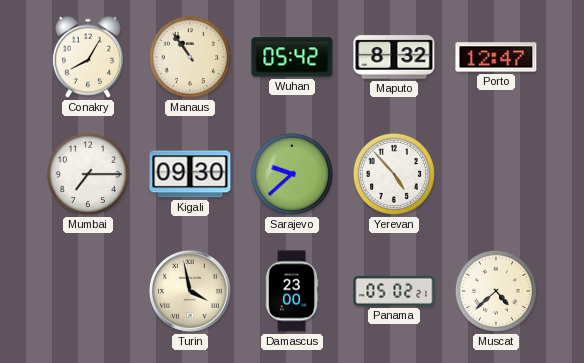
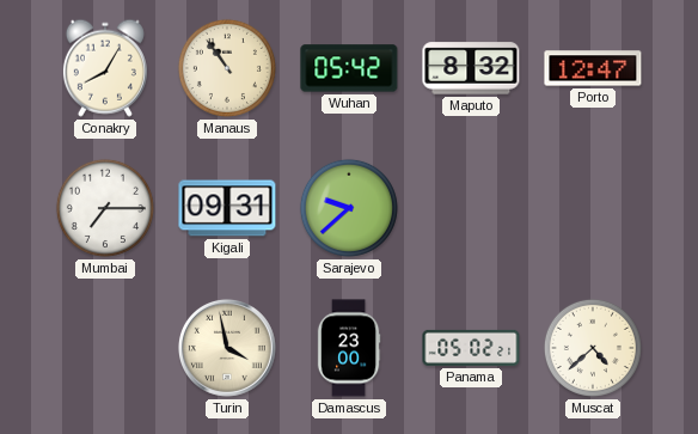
Kigali: 09:30 -> 09:31 (227, 208)
Yerevan: 4:53 -> none (394, 174)
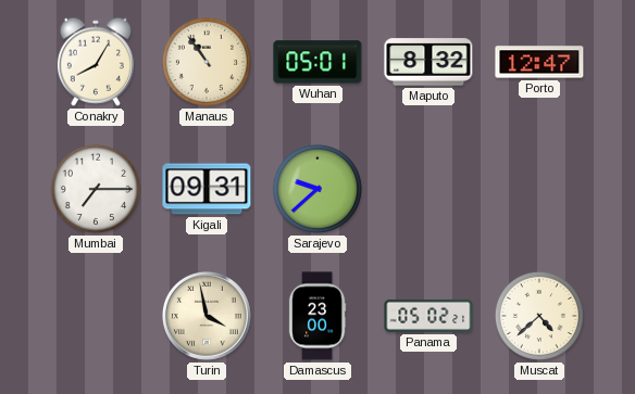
Wuhan: 05:42 -> 05:01 (317, 62)
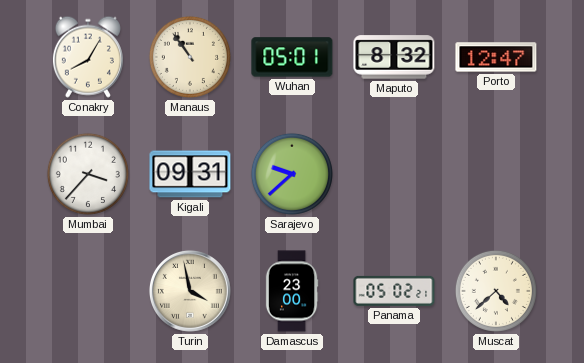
Mumbai: 7:15 -> 3:37 (88, 174)
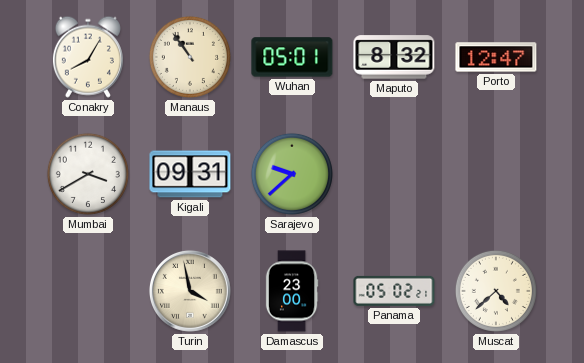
Mumbai: 3:37 -> 3:40 (88, 174)
